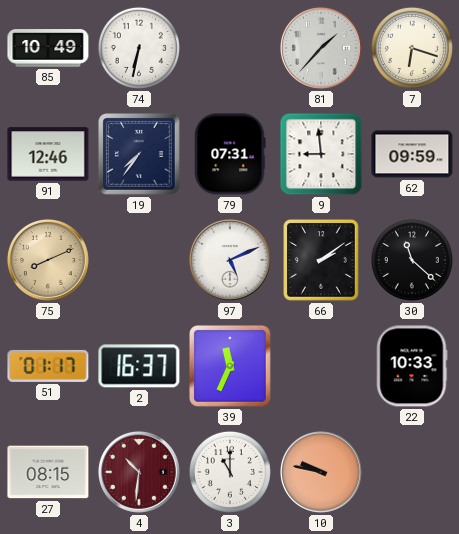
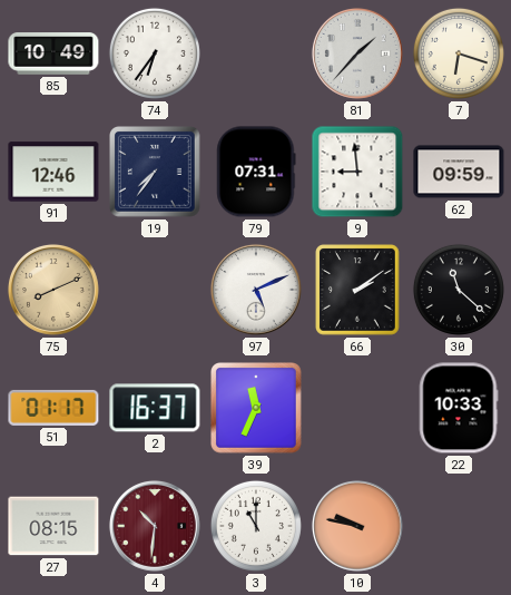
74: 6:32 -> 6:36 (155, 53)
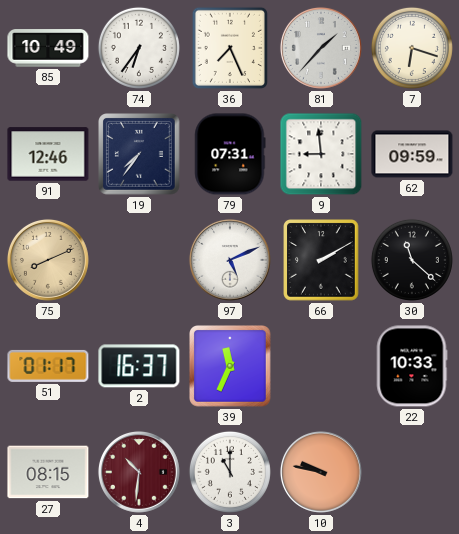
36: none -> 7:26 (230, 48)
66: 2:09 -> 2:10 (321, 260)
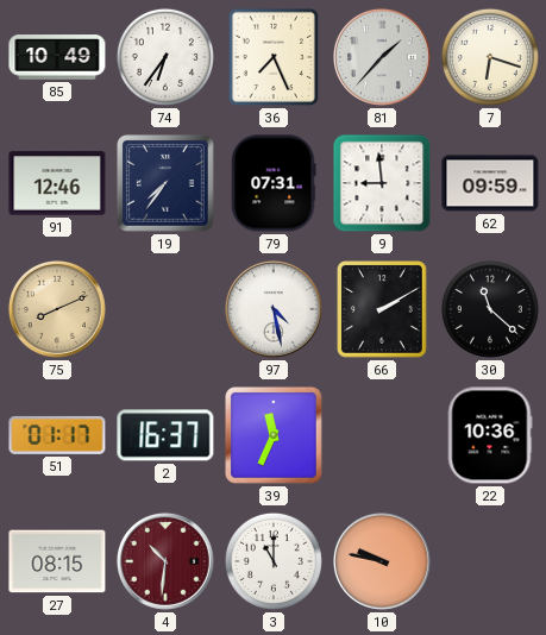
97: 5:11 -> 4:28 (274, 309)
22: 10:33 -> 10:36 (490, 435)
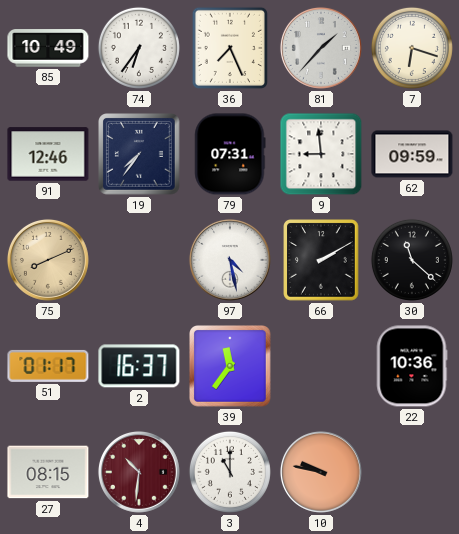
39: 11:34 -> 11:36 (231, 367)
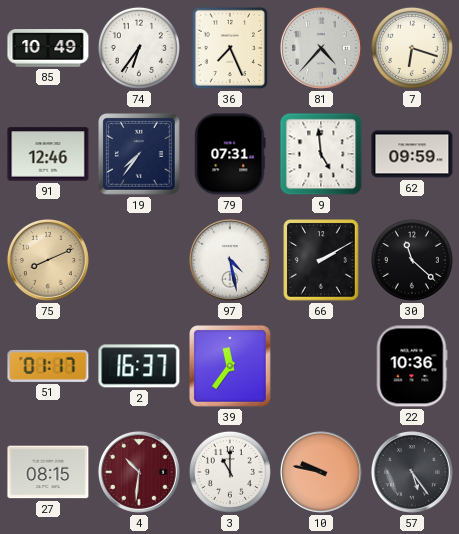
81: 1:37 -> 4:37 (321, 48)
9: 8:59 -> 4:59 (321, 154)
57: none -> 5:24 (412, 472)
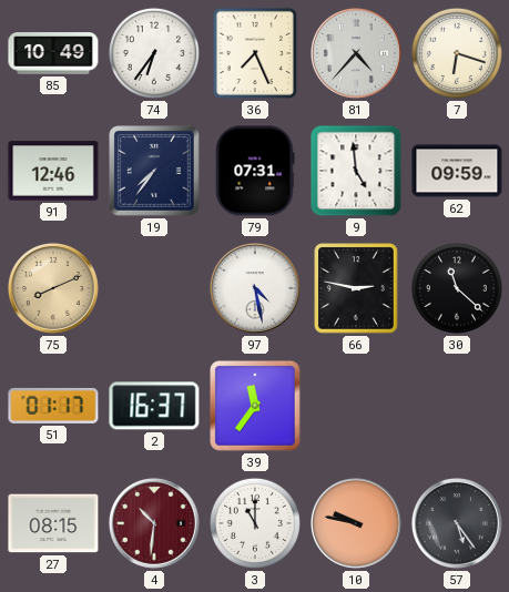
66: 2:10 -> 2:47 (356, 288)
22: 10:36 -> none (412, 366)
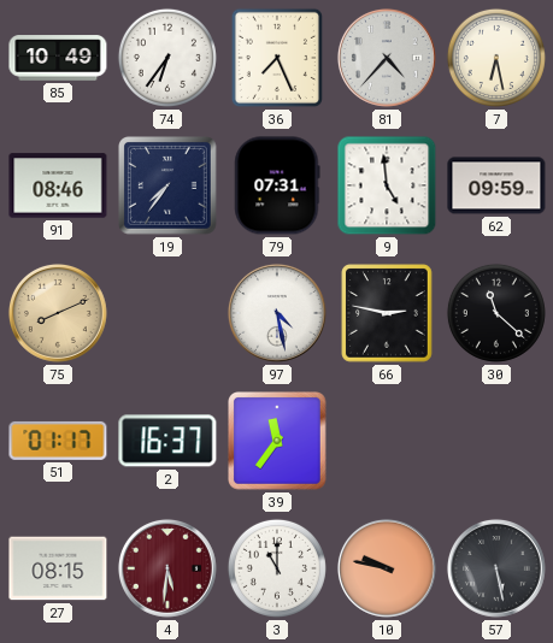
7: 6:18 -> 6:28 (496, 58)
91: 12:46 -> 08:46 (58, 185)
4: 10:31 -> 5:31 (167, 568)
57: 5:24 -> 5:28 (496, 568)
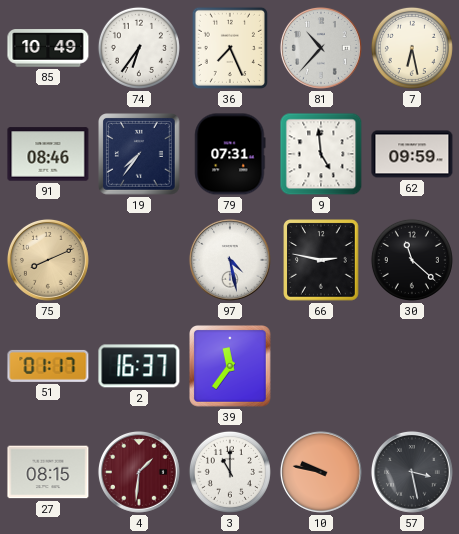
81: 4:37 -> 10:37 (321, 48)
4: 5:31 -> 1:31 (139, 472)
57: 5:28 -> 3:28 (412, 472)
